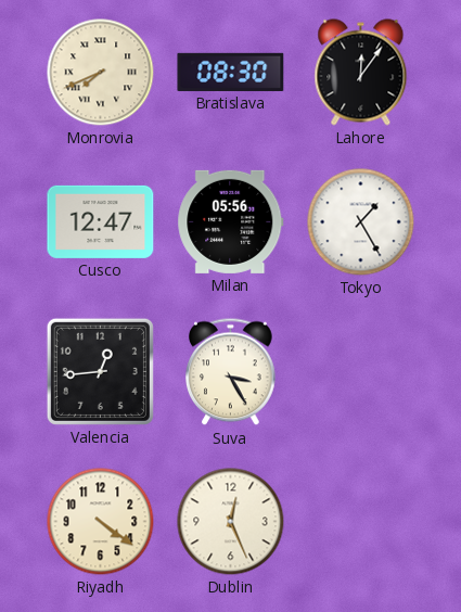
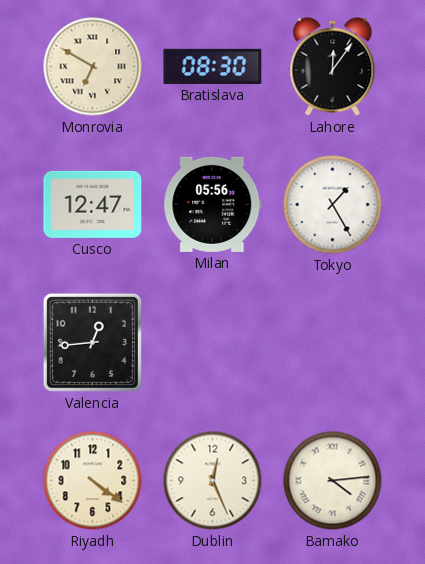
Monrovia: 7:41 -> 6:50 (93, 67)
Suva: 3:25 -> none (231, 372)
Bamako: none -> 4:14 (333, 481)
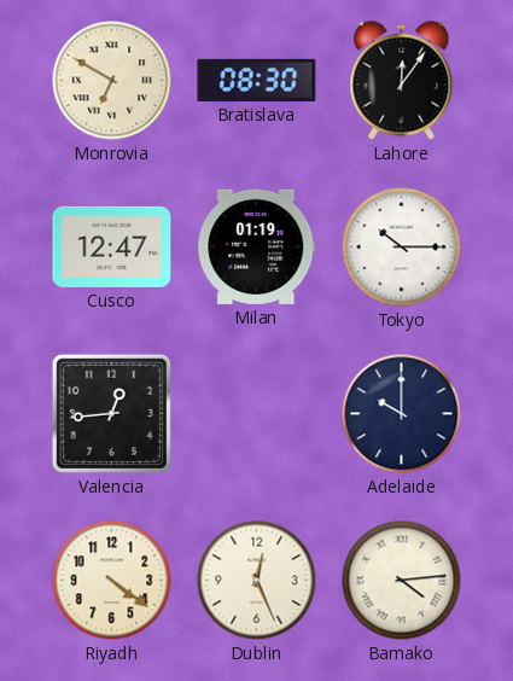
Milan: 05:56 -> 01:19 (257, 246)
Tokyo: 1:25 -> 10:15 (402, 248)
Adelaide: none -> 10:00 (402, 414)
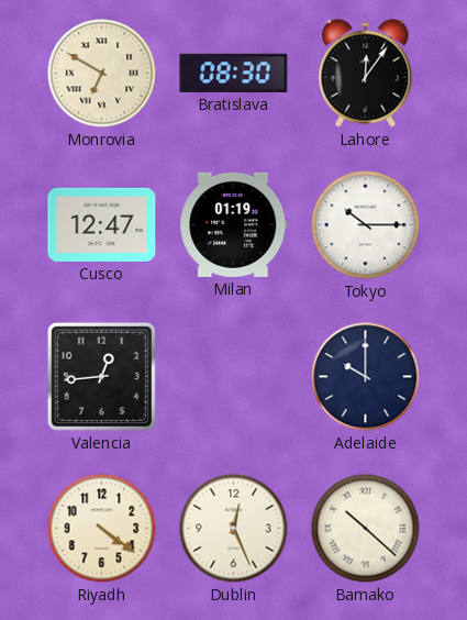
Bamako: 4:14 -> 10:22 (366, 529)
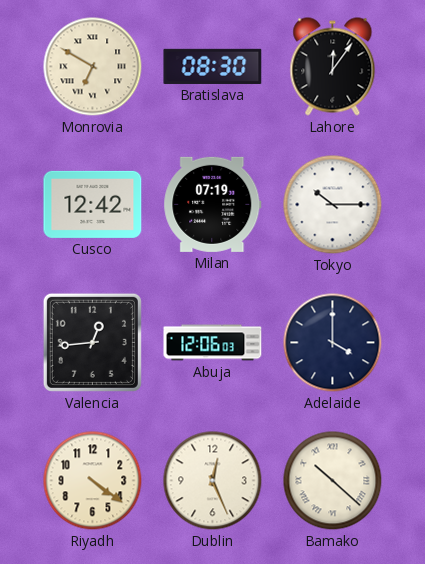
Cusco: 12:47 -> 12:42 (93, 204)
Milan: 01:19 -> 07:19 (213, 204)
Abuja: none -> 12:06 (213, 343)
Adelaide: 10:00 -> 4:00 (333, 343)
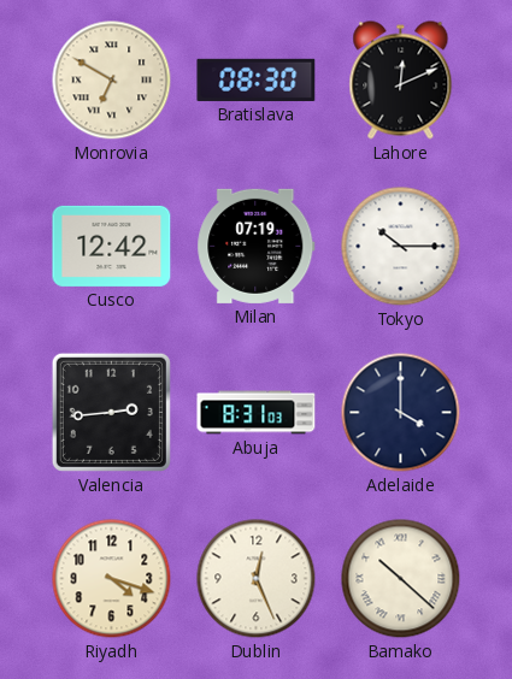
Lahore: 12:06 -> 12:11 (401, 81)
Valencia: 12:44 -> 2:44 (111, 412)
Abuja: 12:06 -> 8:31 (257, 413)
Riyadh: 4:21 -> 4:18 (112, 579)
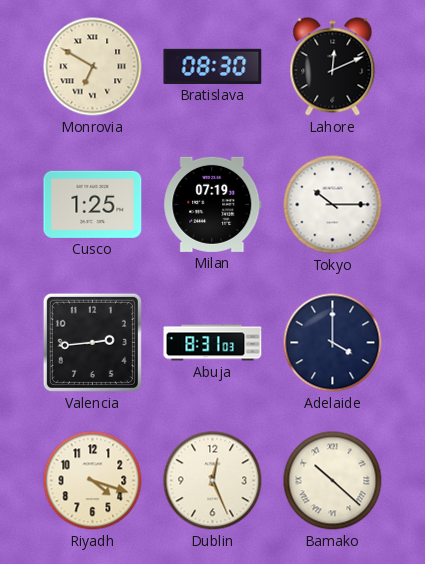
Cusco: 12:42 -> 1:25 (93, 204)
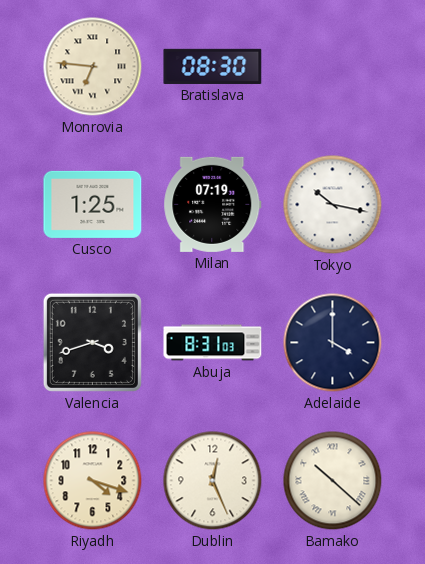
Monrovia: 6:50 -> 6:46 (93, 67)
Lahore: 12:11 -> none (333, 67)
Tokyo: 10:15 -> 10:17 (333, 205)
Valencia: 2:44 -> 3:42 (92, 342)
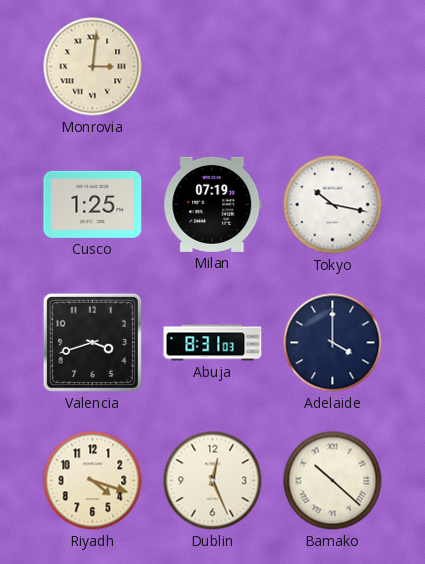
Monrovia: 6:46 -> 3:01 (93, 67)
Bratislava: 08:30 -> none (213, 66)
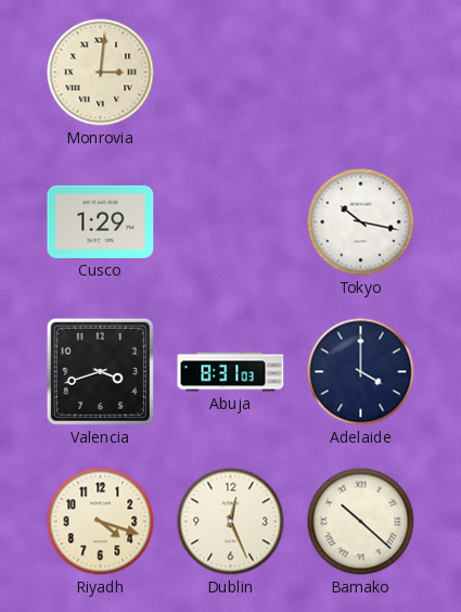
Cusco: 1:25 -> 1:29 (101, 221)
Milan: 07:19 -> none (213, 204)
